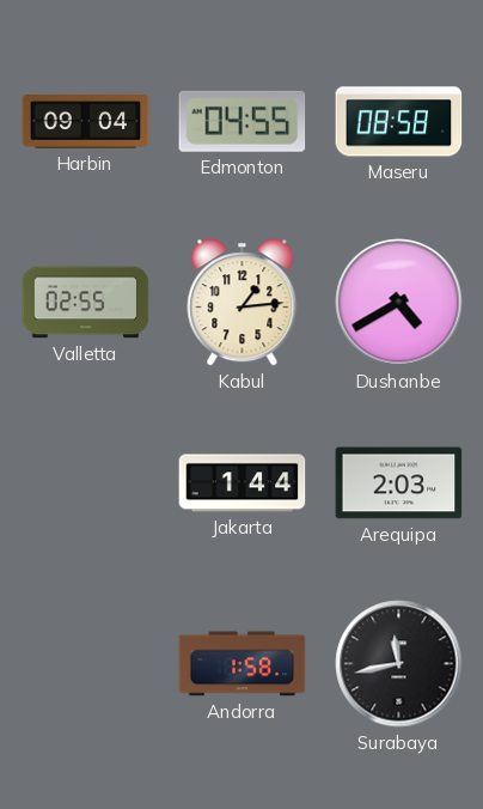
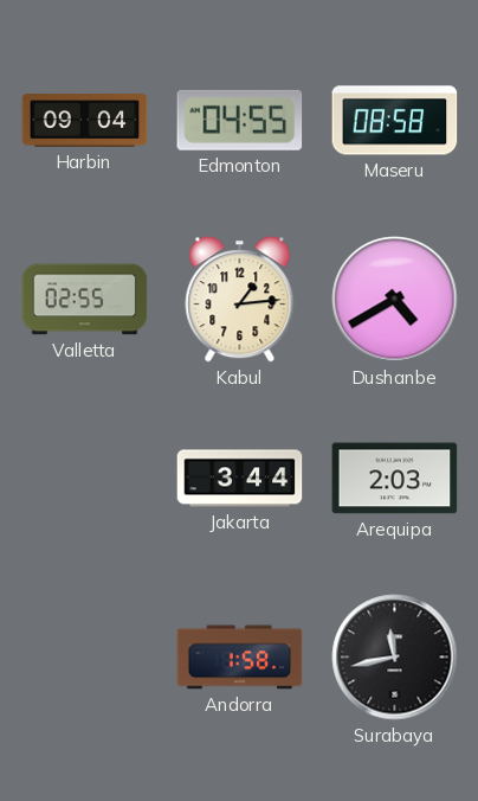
Jakarta: 1:44 -> 3:44 (240, 479)
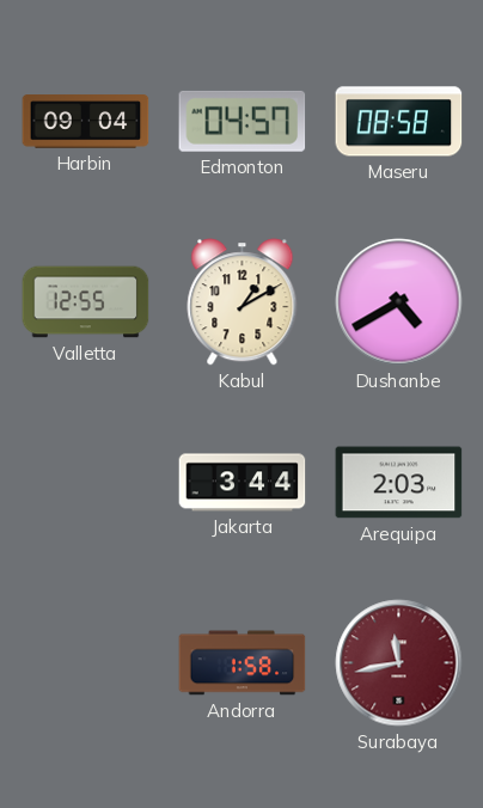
Edmonton: 04:55 -> 04:57 (243, 121)
Valletta: 02:55 -> 12:55 (86, 302)
Kabul: 1:14 -> 1:10 (243, 302)
Surabaya dial: black -> burgundy (399, 663)
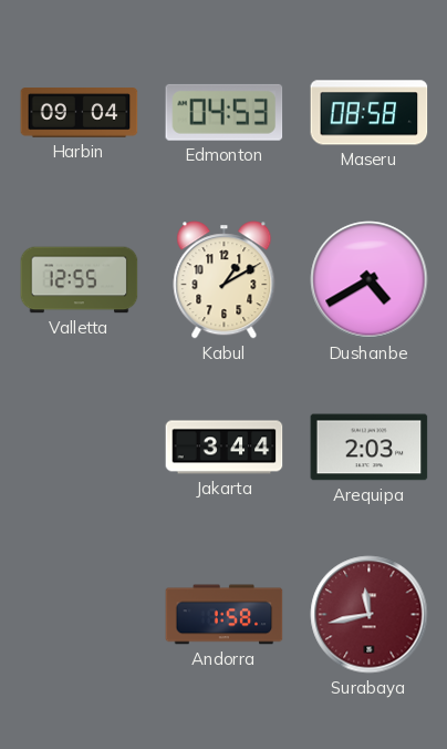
Edmonton: 04:57 -> 04:53 (225, 112)
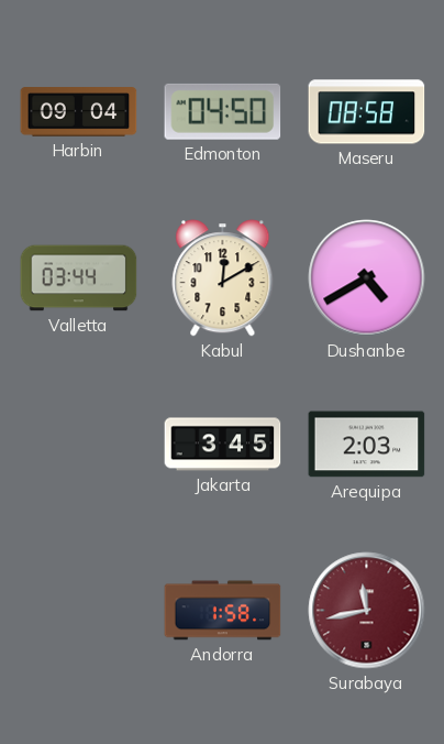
Edmonton: 04:53 -> 04:50 (223, 111)
Valletta: 12:55 -> 03:44 (79, 278)
Kabul: 1:10 -> 12:10 (223, 278)
Jakarta: 3:44 -> 3:45 (223, 445)
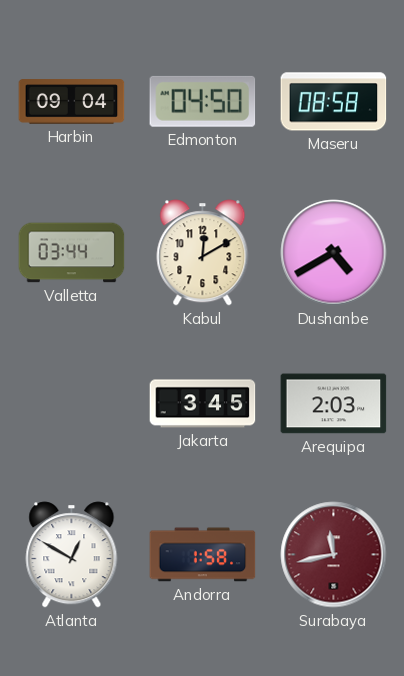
Atlanta: none -> 12:50 (72, 555)
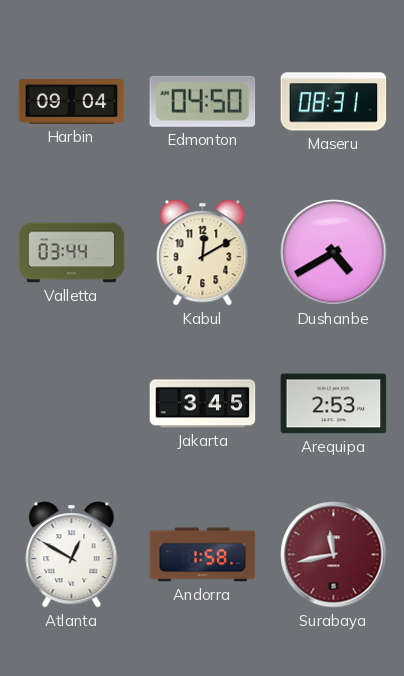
Maseru: 08:58 -> 08:31 (334, 102)
Arequipa: 2:03 -> 2:53 (334, 404)
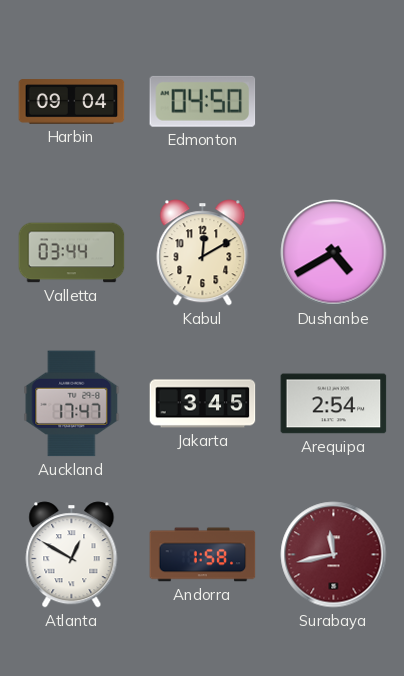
Maseru: 08:31 -> none (334, 102)
Auckland: none -> 17:47 (72, 404)
Arequipa: 2:53 -> 2:54 (334, 404)
